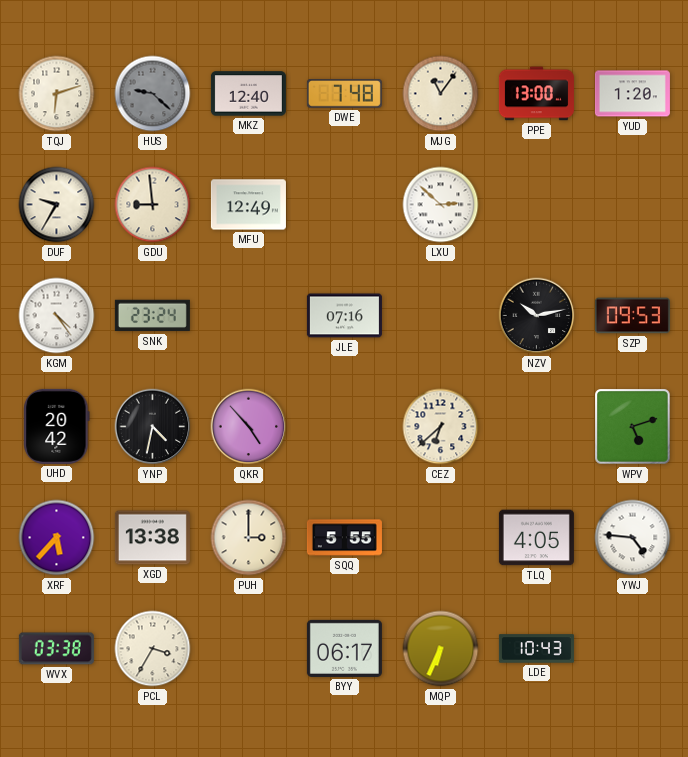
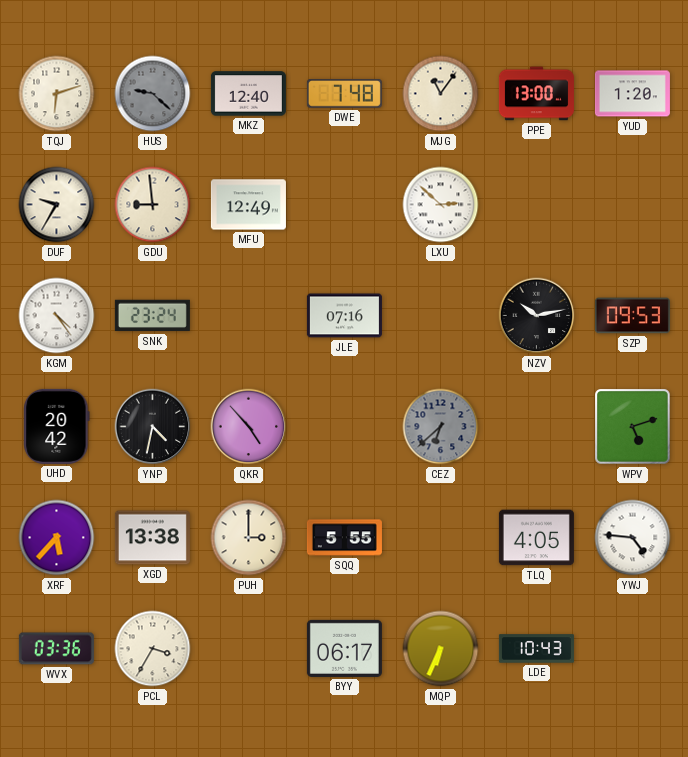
CEZ dial: cream -> grey (441, 427)
WVX: 03:38 -> 03:36 (56, 649)
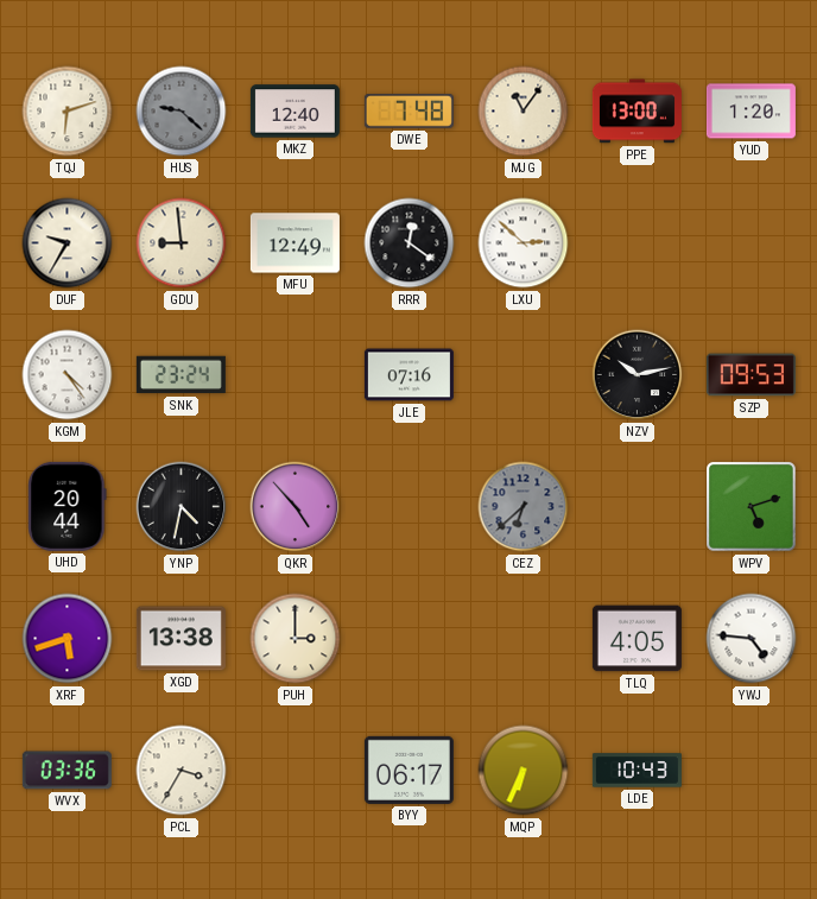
RRR: none -> 12:21 (410, 243)
UHD: 20:42 -> 20:44 (68, 506)
XRF: 5:37 -> 5:42 (68, 639)
SQQ: 5:55 -> none (344, 538)
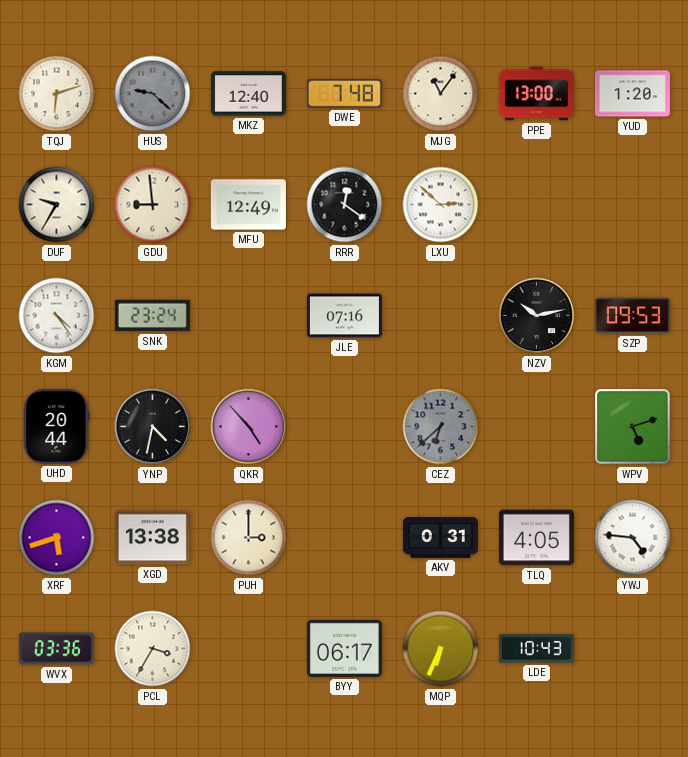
AKV: none -> 0:31 (440, 538)
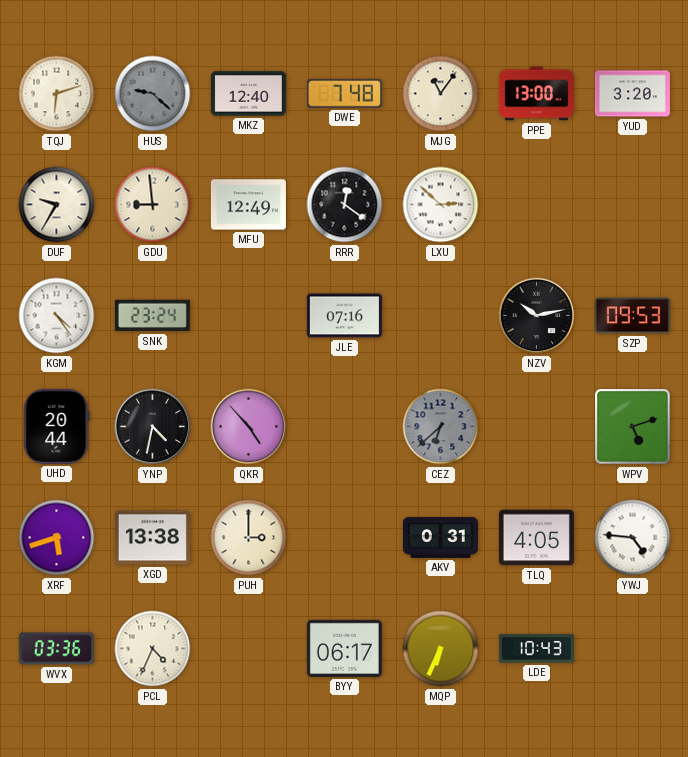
YUD: 1:20 -> 3:20 (632, 94)
PCL: 3:35 -> 4:34 (153, 649)
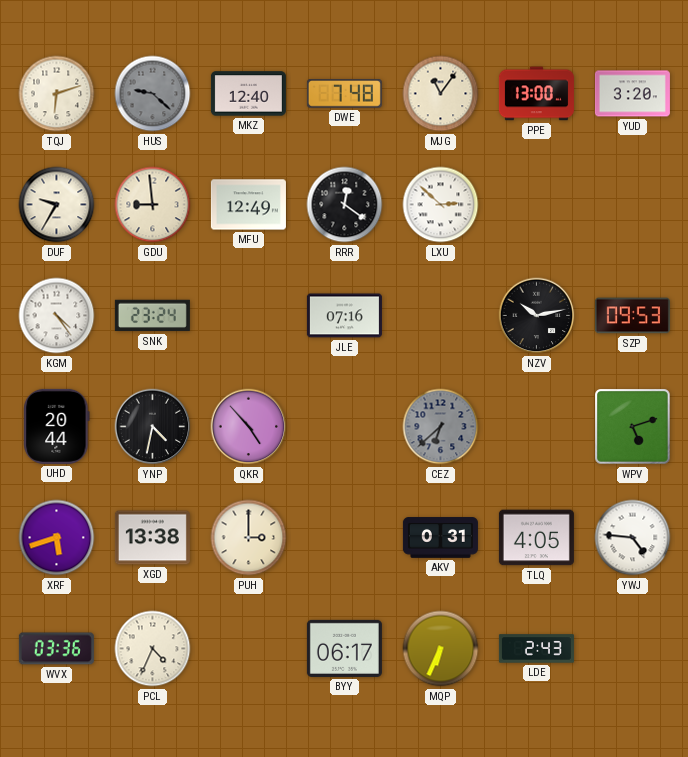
LDE: 10:43 -> 2:43 (536, 649)
